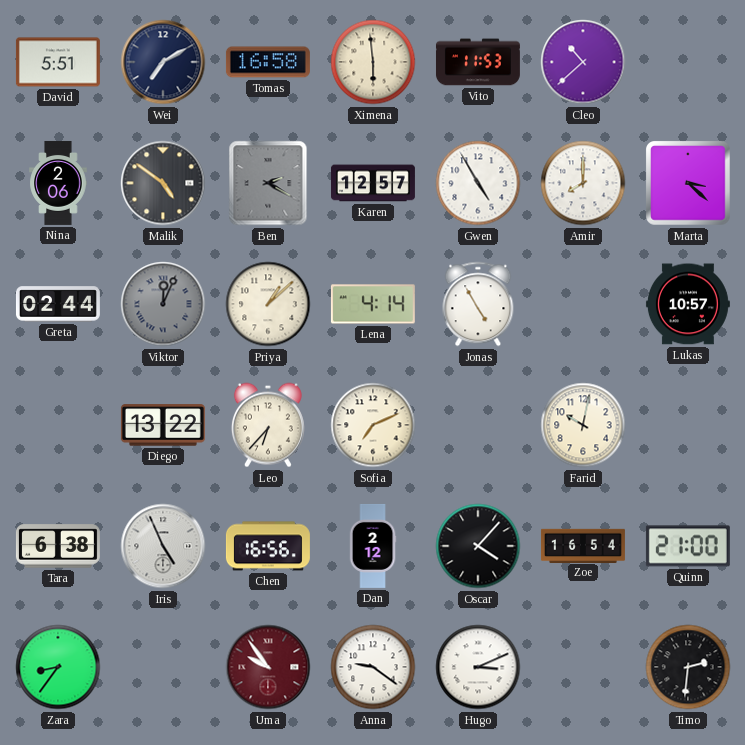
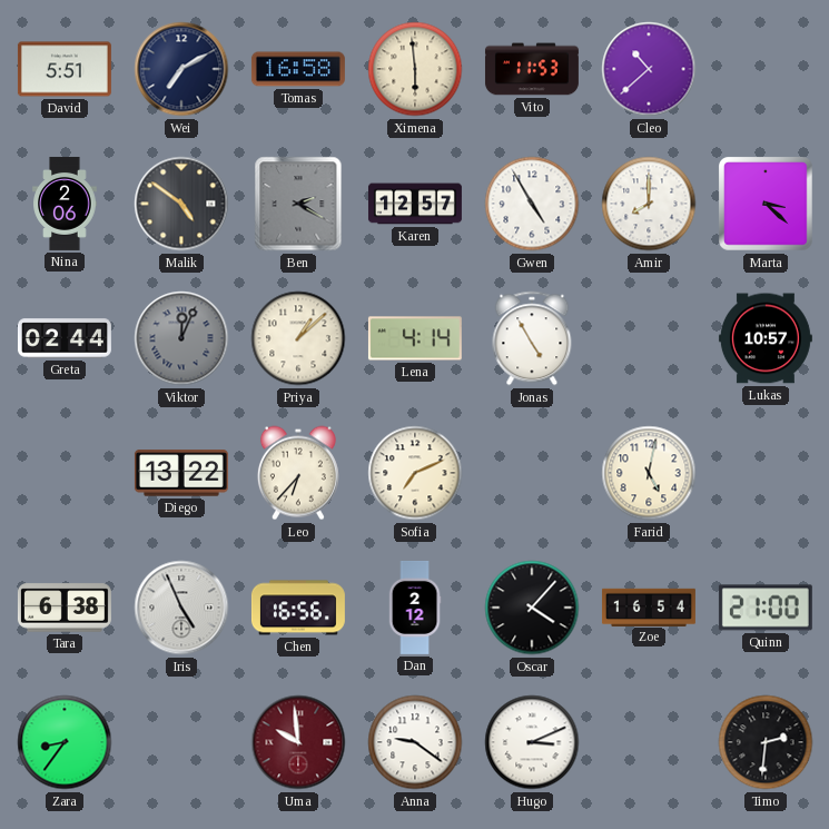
Farid: 10:02 -> 5:02 (649, 473)
Uma: 9:54 -> 9:59 (298, 742)
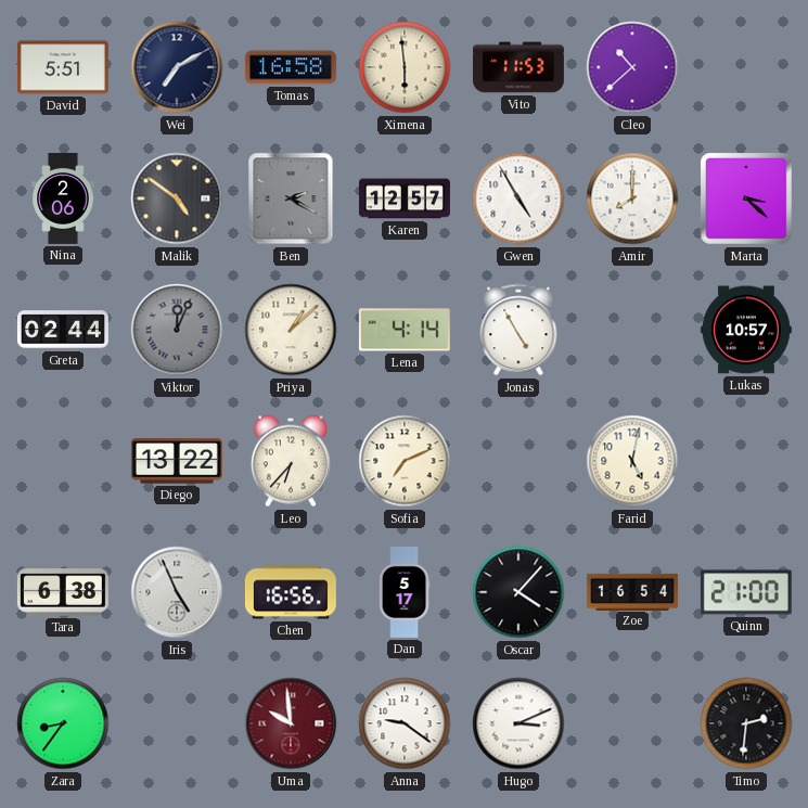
Dan: 2:12 -> 5:17 (405, 592)
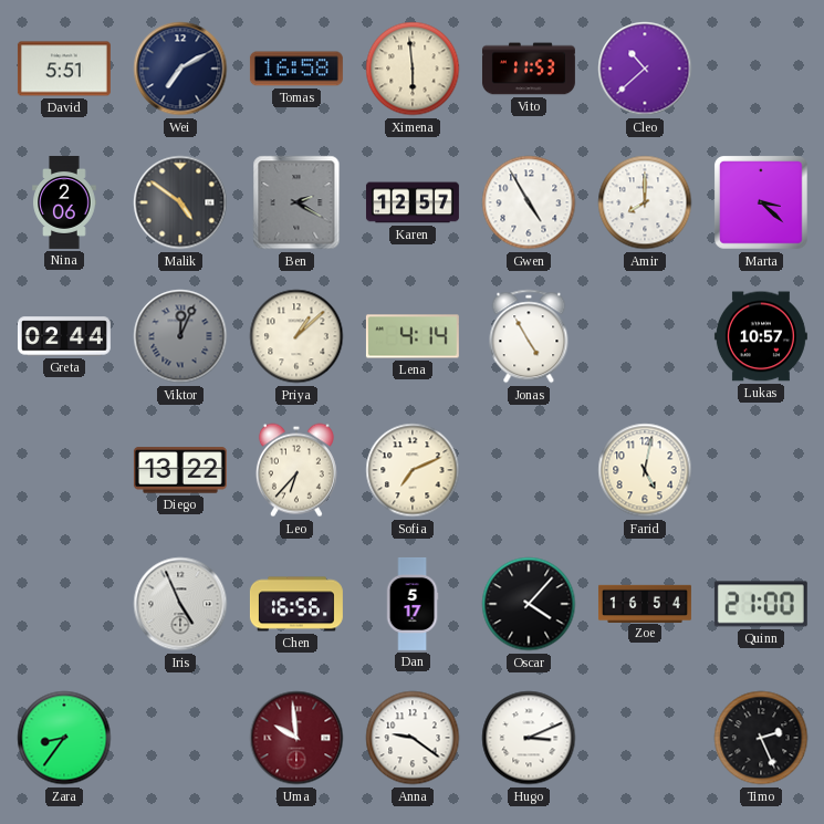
Tara: 6:38 -> none (63, 592)
Timo: 2:31 -> 2:26 (761, 738)
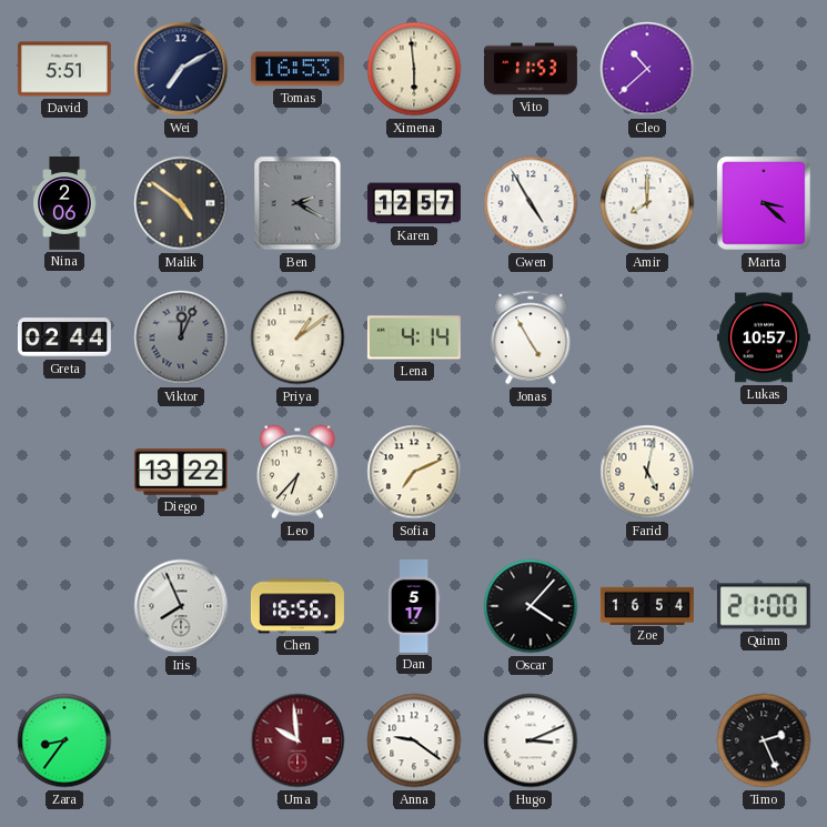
Tomas: 16:58 -> 16:53 (297, 69)
Priya: 1:08 -> 1:09 (297, 337)
Iris: 4:56 -> 7:56 (181, 606)
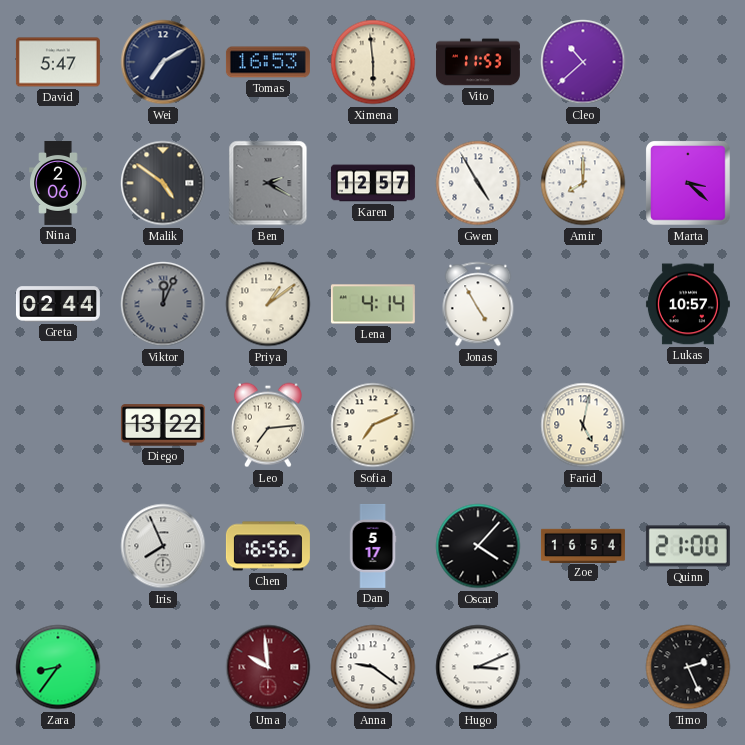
David: 5:51 -> 5:47 (58, 62)
Leo: 6:37 -> 7:14 (268, 425)
